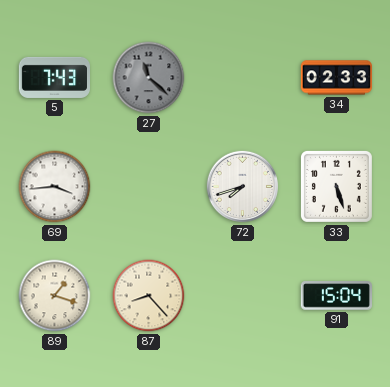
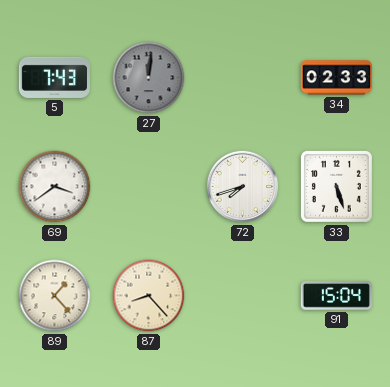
27: 11:22 -> 12:01 (149, 78)
69: 3:44 -> 3:39 (55, 187)
89: 1:18 -> 1:23 (55, 296)
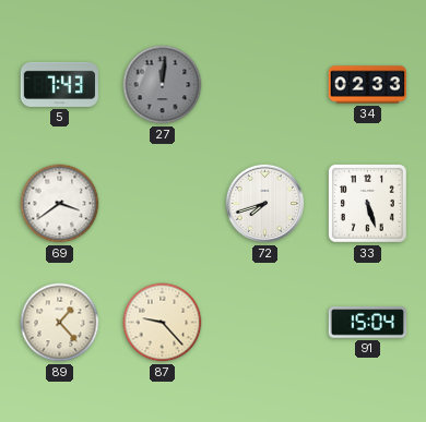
87: 8:23 -> 9:23 (163, 323)
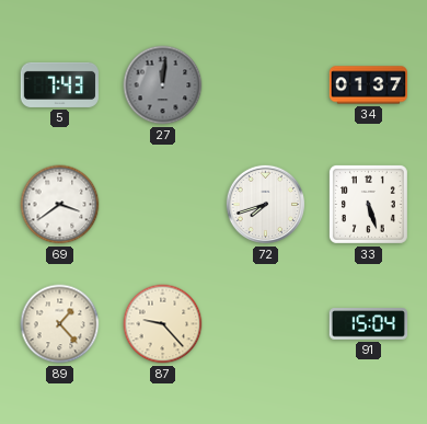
34: 02:33 -> 01:37 (368, 85)
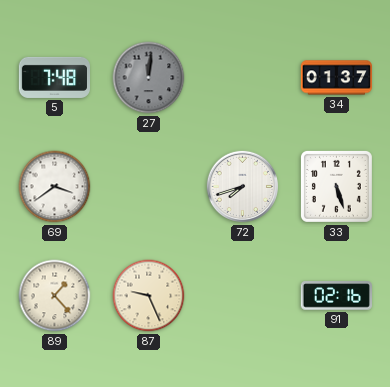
5: 7:43 -> 7:48 (54, 77)
87: 9:23 -> 9:26 (149, 296)
91: 15:04 -> 02:16 (336, 296)
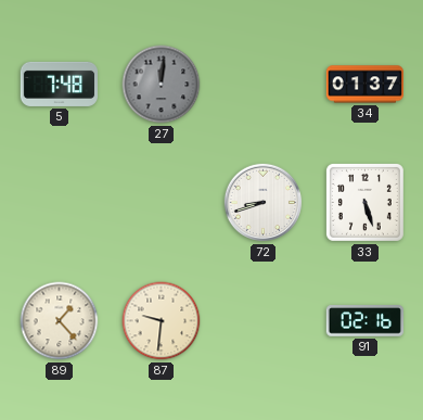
69: 3:39 -> none (55, 187)
72: 7:42 -> 8:42 (264, 203)
87: 9:26 -> 9:31 (162, 321)
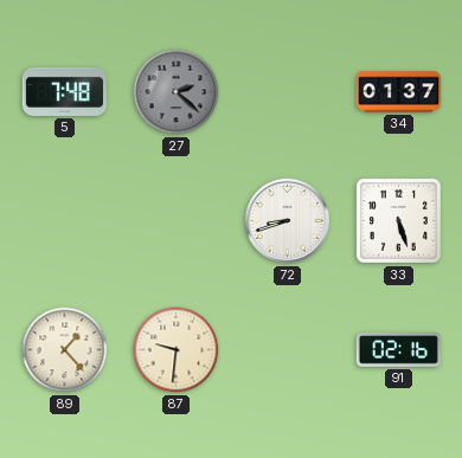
27: 12:01 -> 2:22 (177, 92)
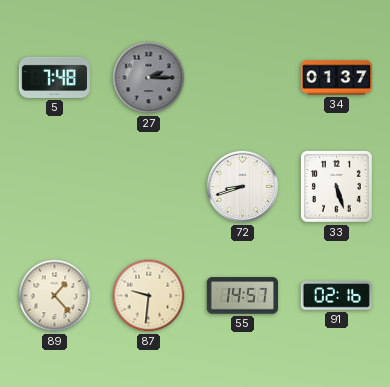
27: 2:22 -> 2:15 (149, 78)
55: none -> 14:57 (242, 296)
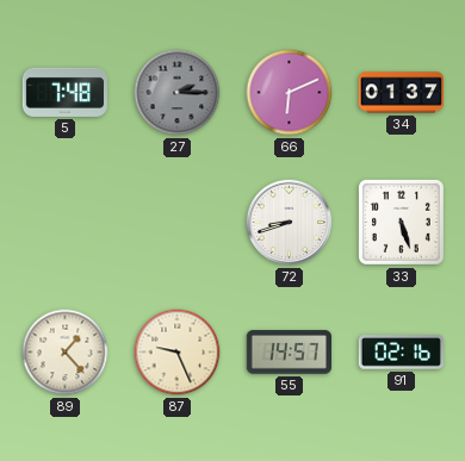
66: none -> 6:11 (290, 93)
87: 9:31 -> 9:26 (178, 353)
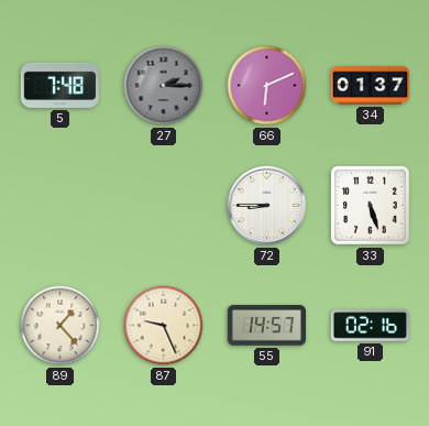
72: 8:42 -> 8:45 (267, 206)
